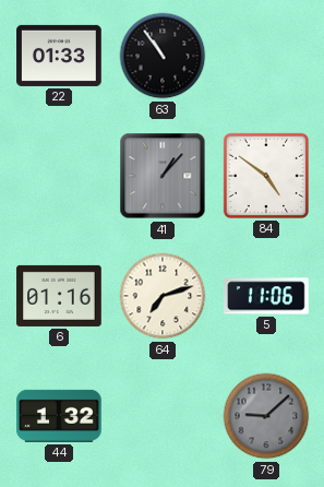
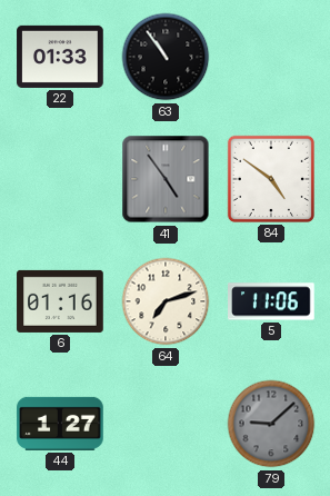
41: 1:07 -> 4:54 (166, 179)
44: 1:32 -> 1:27 (60, 424)
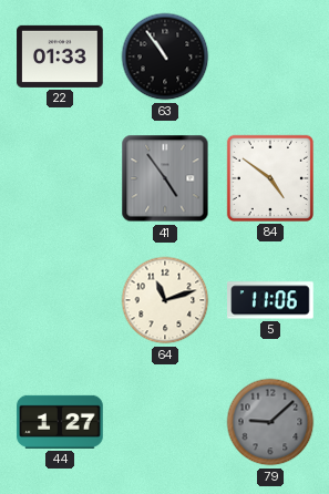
6: 01:16 -> none (60, 301)
64: 7:12 -> 11:12 (165, 300)
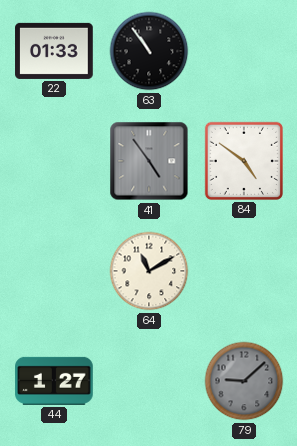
64: 11:12 -> 11:10 (149, 271)
5: 11:06 -> none (271, 300)
